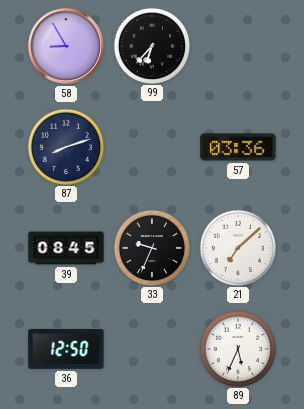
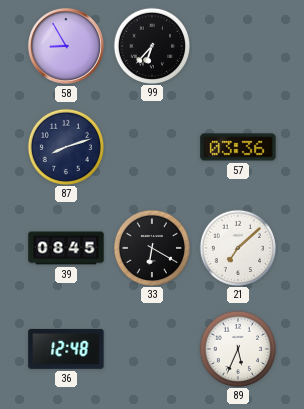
33: 9:34 -> 6:20 (151, 247)
36: 12:50 -> 12:48 (66, 349)
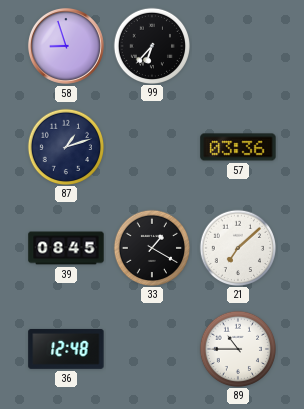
58: 8:55 -> 8:57 (66, 46)
87: 8:12 -> 1:12 (65, 146)
33: 6:20 -> 1:20 (151, 247)
89: 5:34 -> 10:45 (237, 348)
